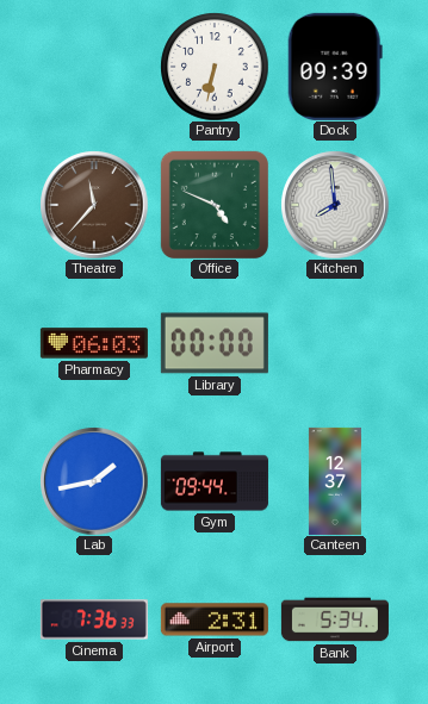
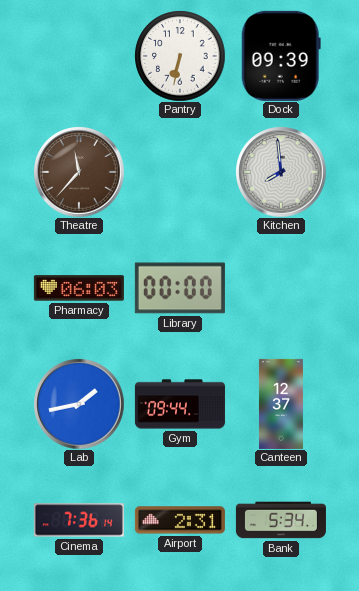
Office: 4:49 -> none (215, 205)
Cinema: 7:36:33 -> 7:36:14 (79, 520)
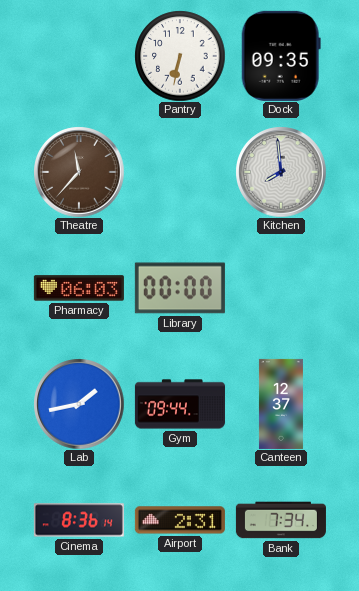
Dock: 09:39 -> 09:35 (281, 56)
Cinema: 7:36 -> 8:36 (79, 520)
Bank: 5:34 -> 7:34 (281, 520)
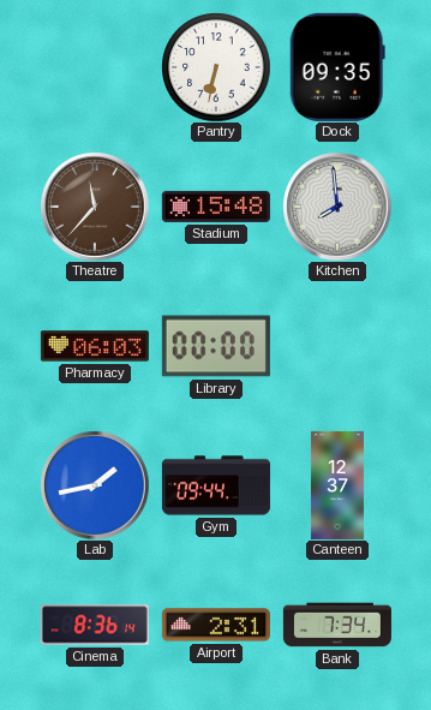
Stadium: none -> 15:48 (216, 207)
